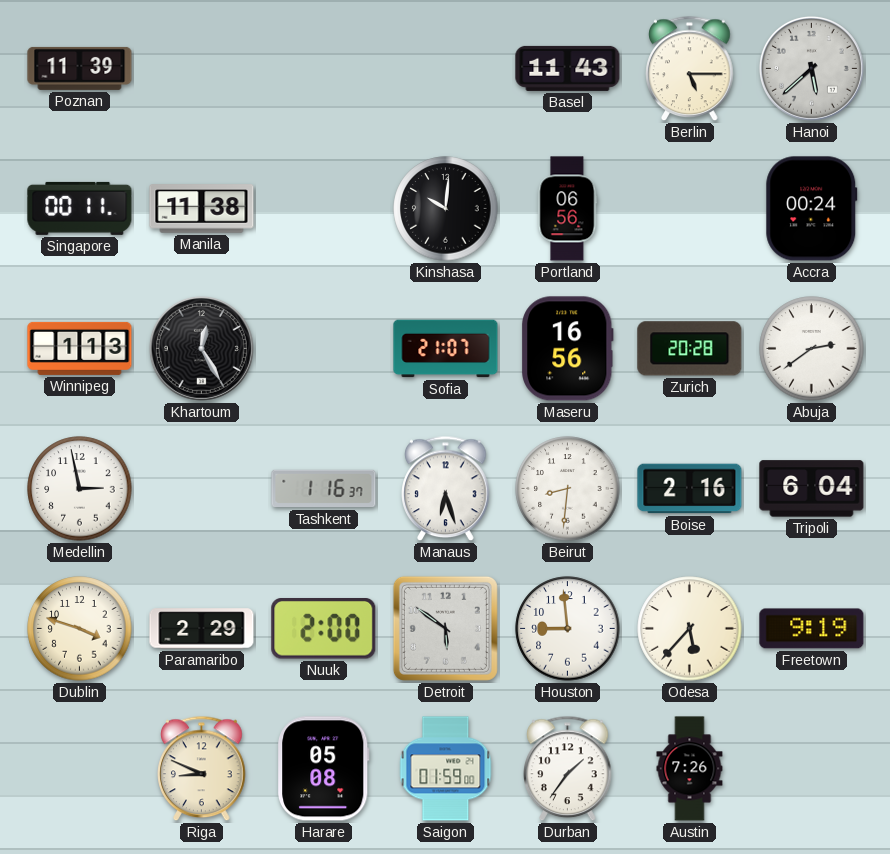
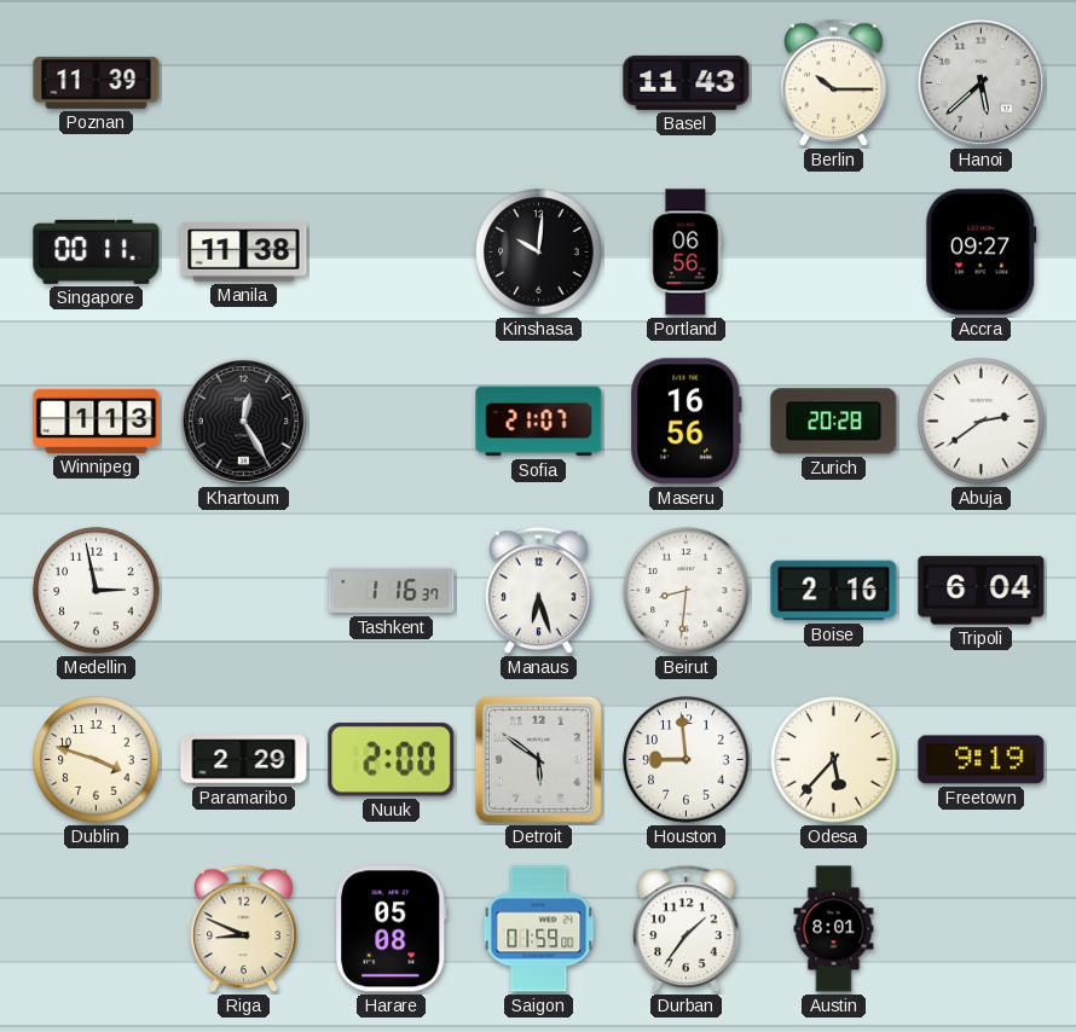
Berlin: 5:15 -> 10:15 (834, 83)
Accra: 00:24 -> 09:27 (982, 253)
Austin: 7:26 -> 8:01 (834, 929)
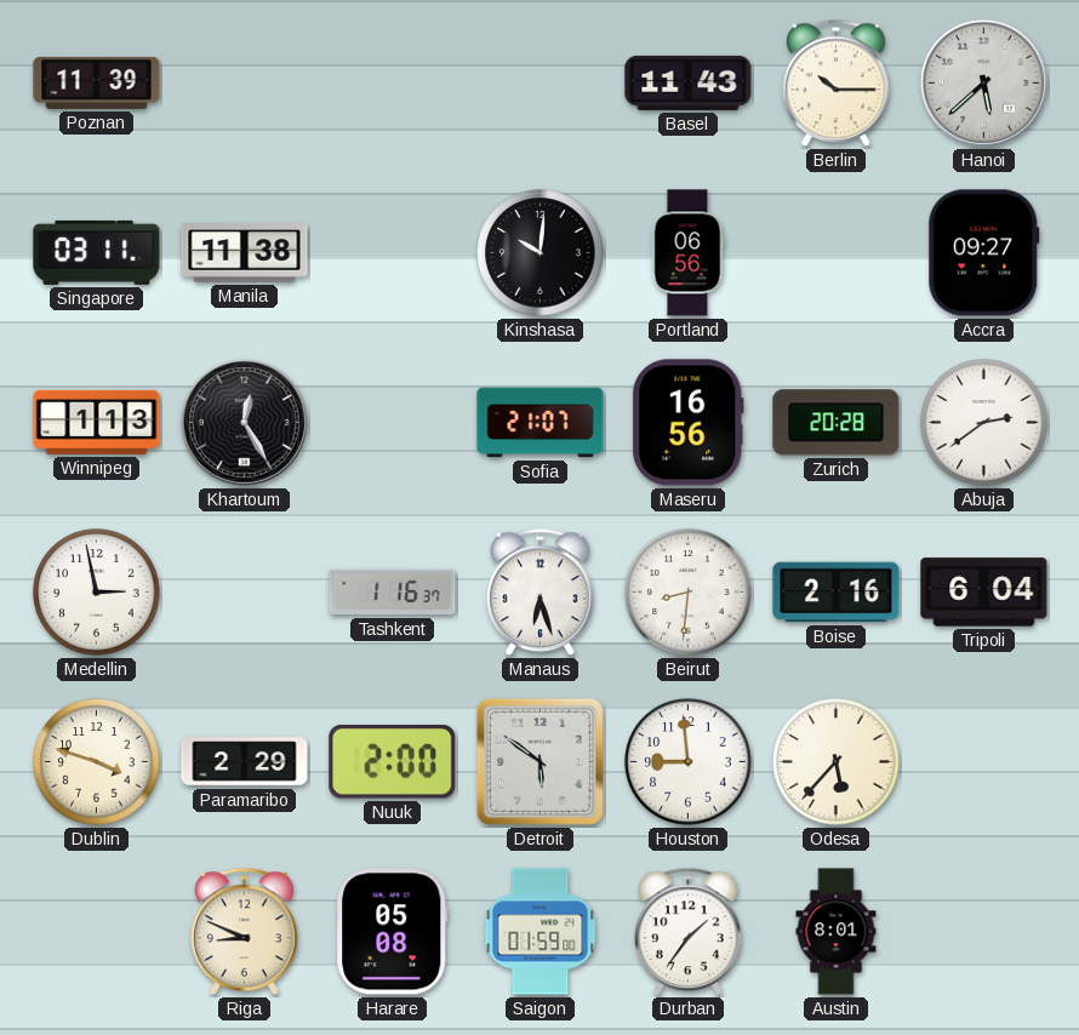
Singapore: 00:11 -> 03:11 (97, 252)
Freetown: 9:19 -> none (982, 760)
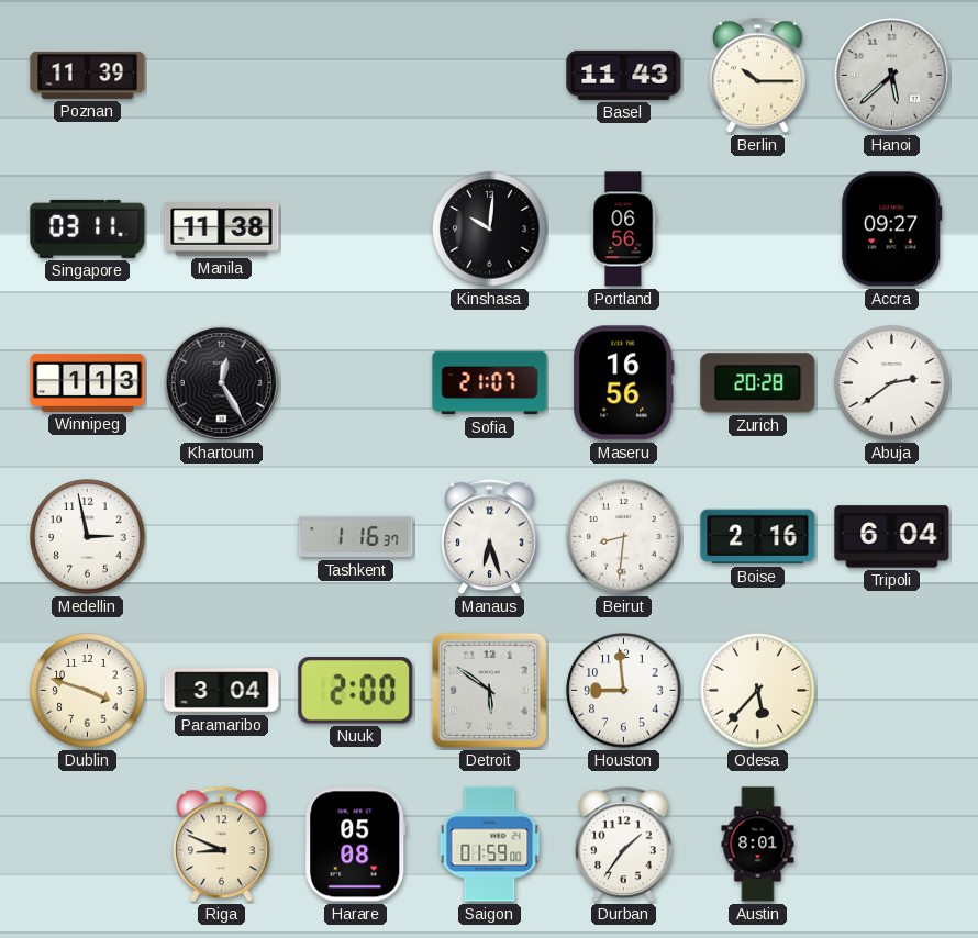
Paramaribo: 2:29 -> 3:04 (222, 691)
